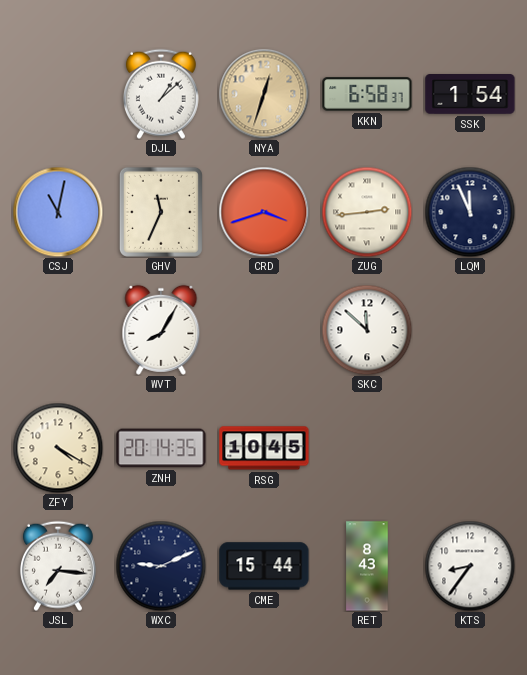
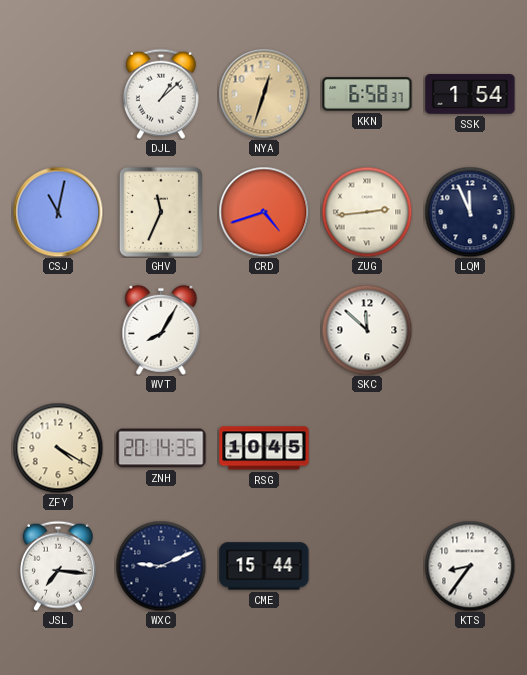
CRD: 3:42 -> 4:42 (264, 212)
RET: 8:43 -> none (367, 566)
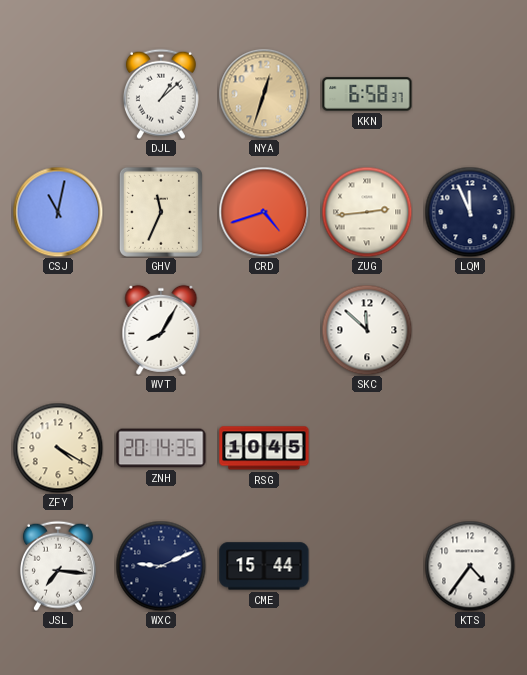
SSK: 1:54 -> none (470, 94)
KTS: 8:36 -> 4:36 (470, 566)
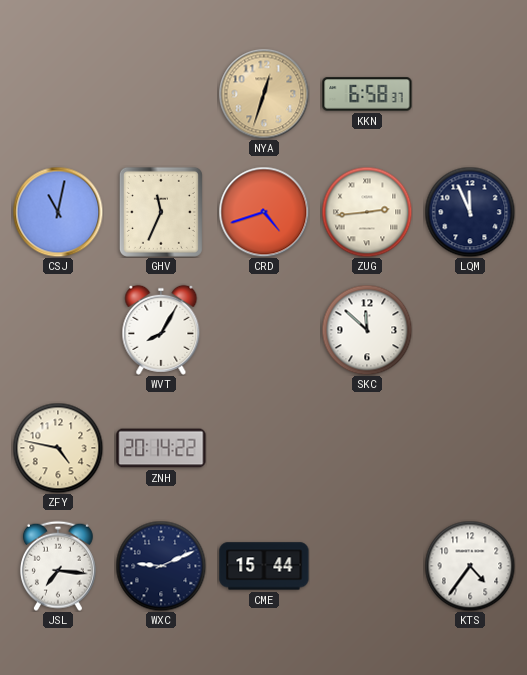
DJL: 1:08 -> none (161, 94)
ZFY: 4:20 -> 4:47 (58, 448)
ZNH: 20:14:35 -> 20:14:22 (161, 448)
RSG: 10:45 -> none (264, 448)
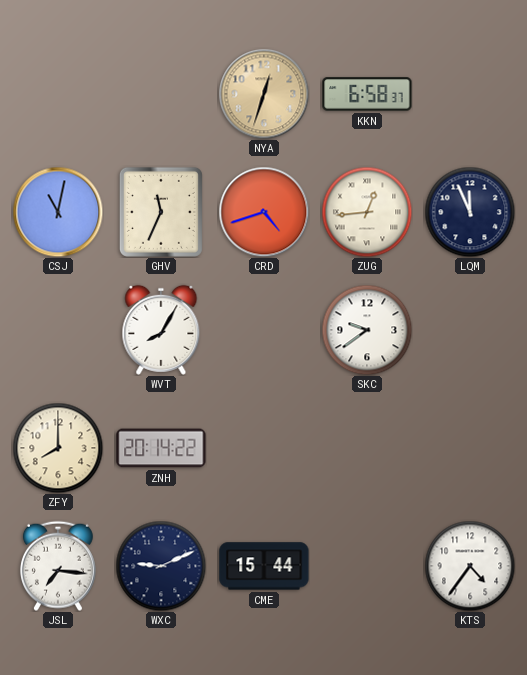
ZUG: 2:44 -> 12:44 (367, 212)
SKC: 11:52 -> 9:39 (367, 330)
ZFY: 4:47 -> 8:00 (58, 448)
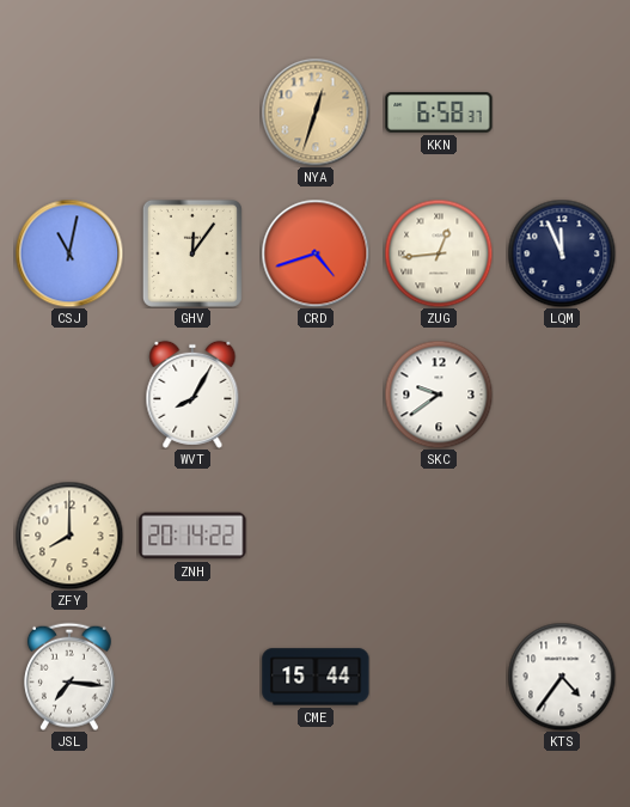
GHV: 11:34 -> 12:06 (192, 253)
WXC: 9:11 -> none (161, 566)
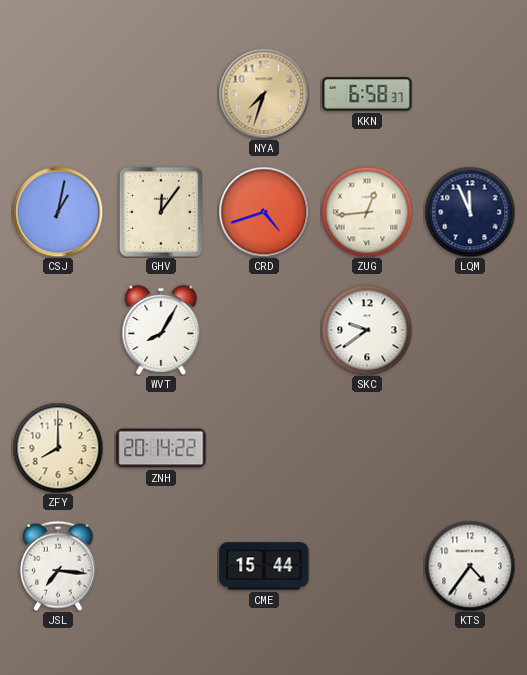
NYA: 12:33 -> 7:33 (264, 94)
CSJ: 11:02 -> 1:02 (58, 212)
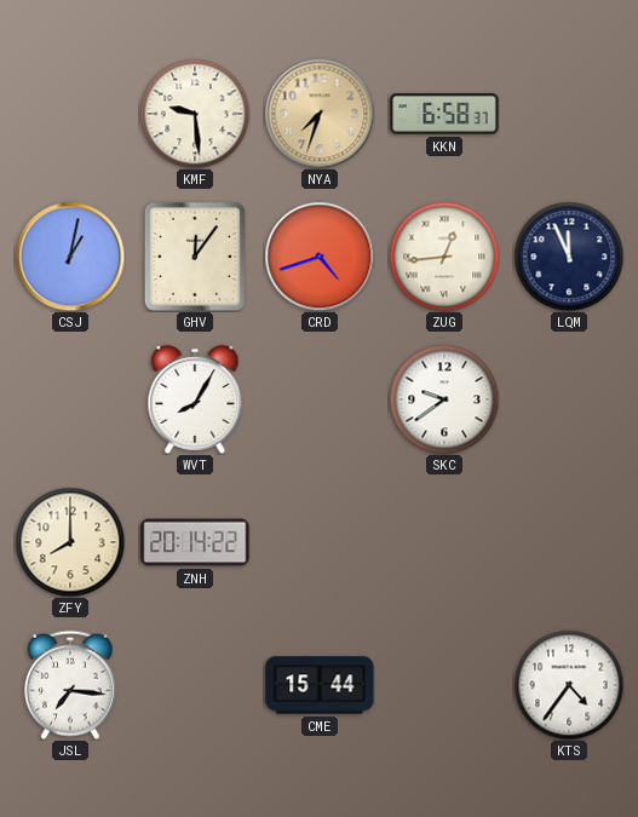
KMF: none -> 9:29 (195, 114)
